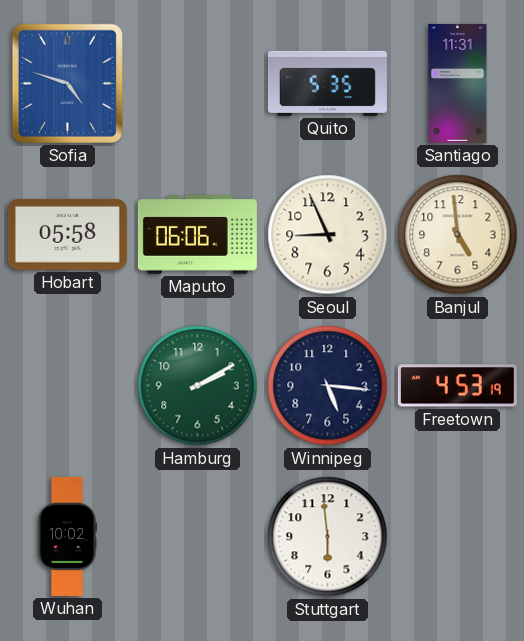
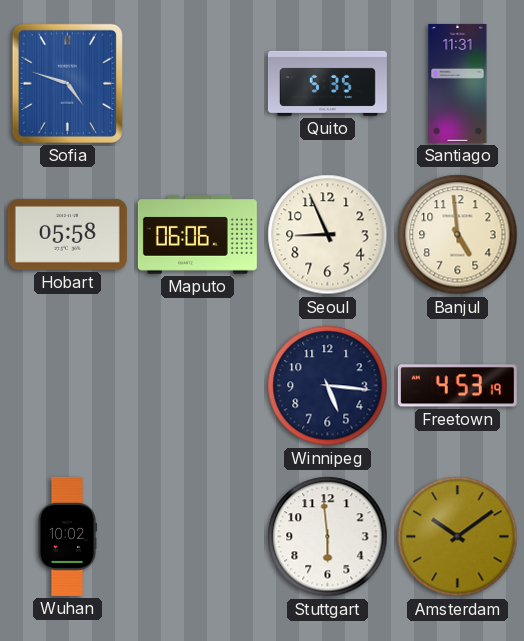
Hamburg: 2:10 -> none (198, 386)
Amsterdam: none -> 10:09 (458, 537)
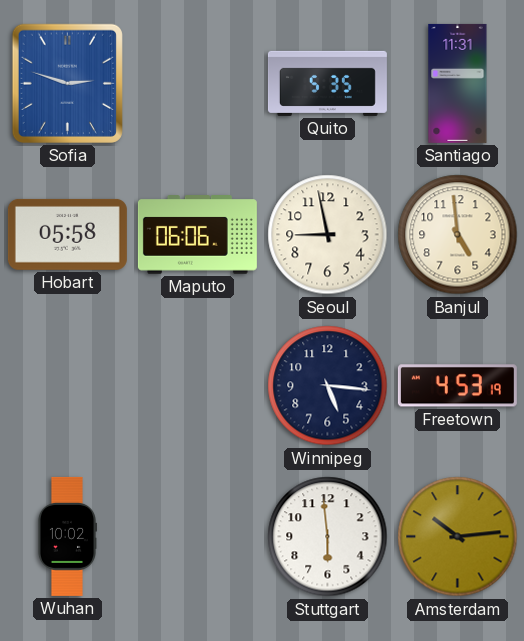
Sofia: 4:48 -> 2:48 (67, 83)
Seoul: 8:56 -> 8:58 (328, 235)
Amsterdam: 10:09 -> 10:14 (458, 537)
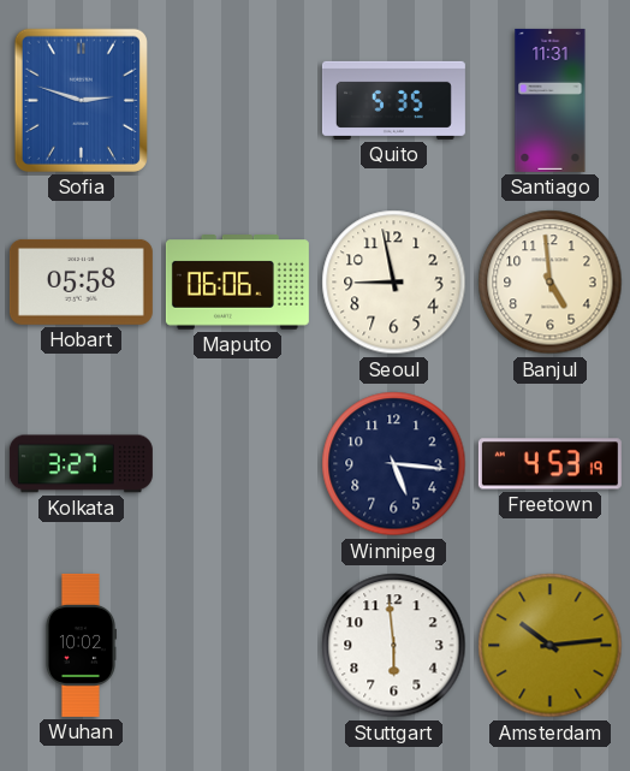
Kolkata: none -> 3:27 (81, 464)
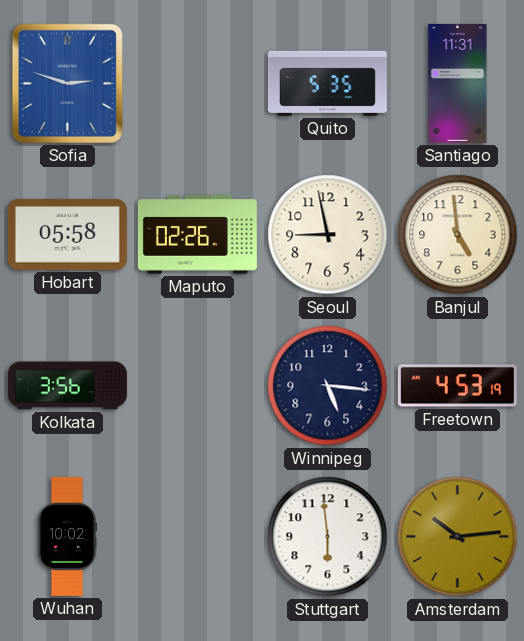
Maputo: 06:06 -> 02:26 (197, 235)
Kolkata: 3:27 -> 3:56 (67, 386)
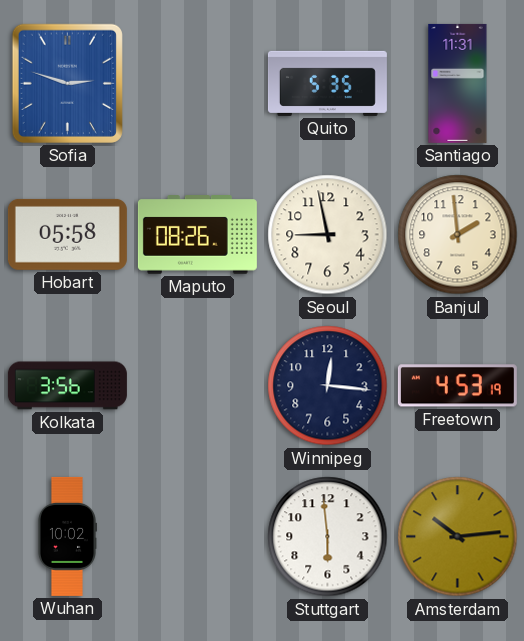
Maputo: 02:26 -> 08:26 (197, 235)
Banjul: 4:59 -> 1:59 (458, 235)
Winnipeg: 5:16 -> 12:16 (328, 386)
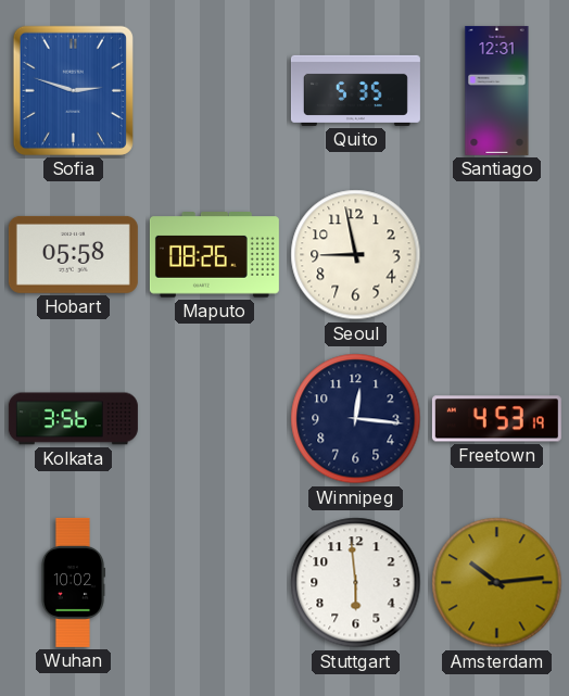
Santiago: 11:31 -> 12:31 (497, 90)
Banjul: 1:59 -> none (458, 235)
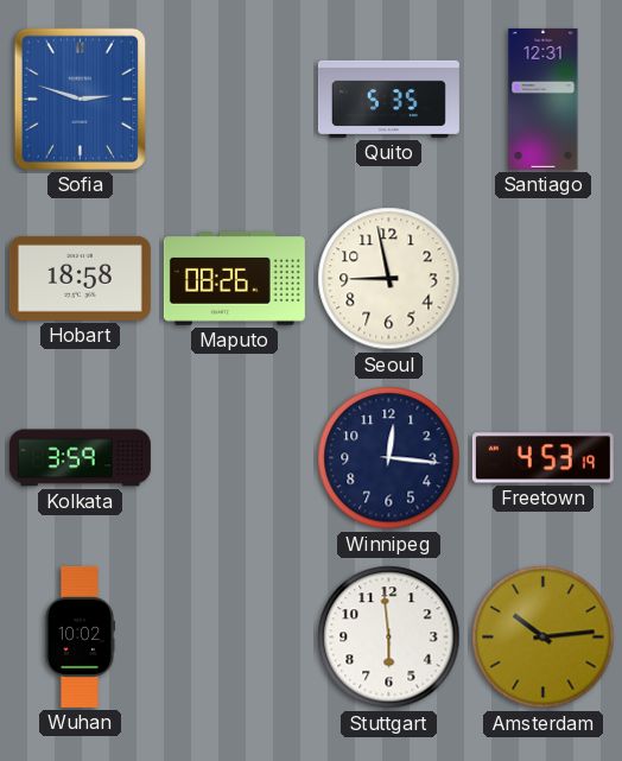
Hobart: 05:58 -> 18:58 (80, 278)
Kolkata: 3:56 -> 3:59 (80, 458)
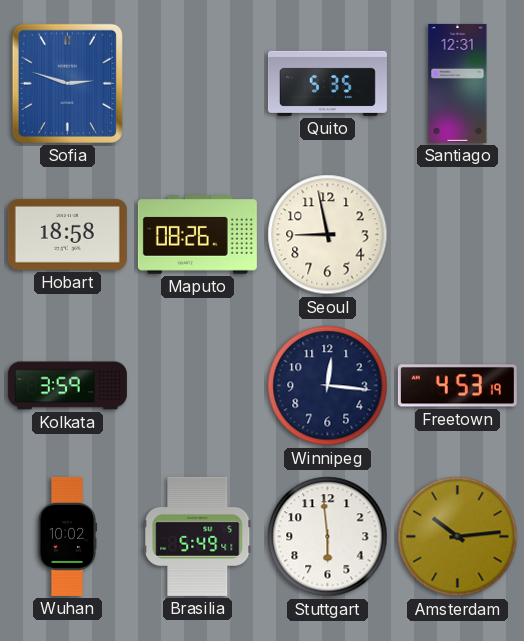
Brasilia: none -> 5:49 (198, 536)
